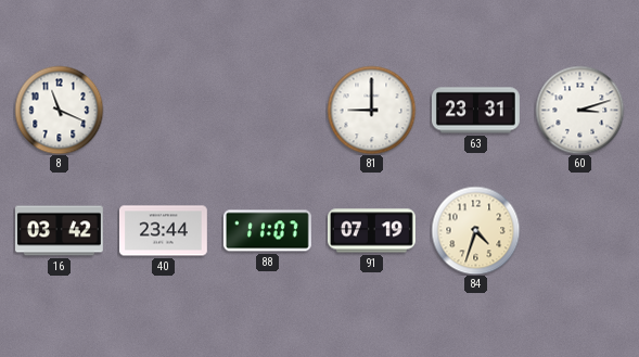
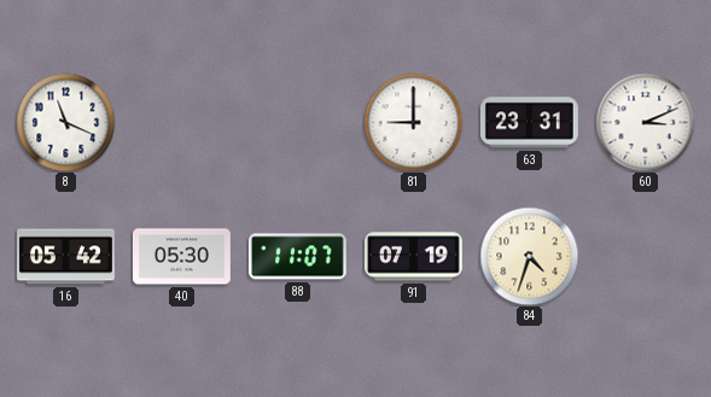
60: 3:12 -> 3:11 (645, 122)
16: 03:42 -> 05:42 (66, 257)
40: 23:44 -> 05:30 (182, 257)
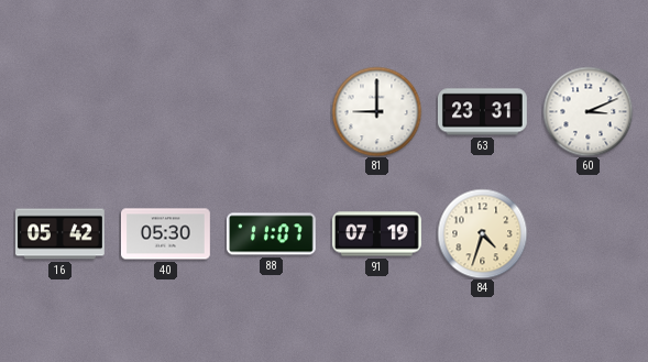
8: 11:19 -> none (65, 122)
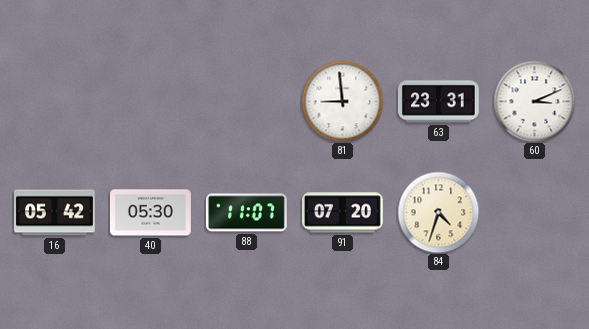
81: 9:00 -> 8:59 (342, 101)
91: 07:19 -> 07:20 (343, 213)
